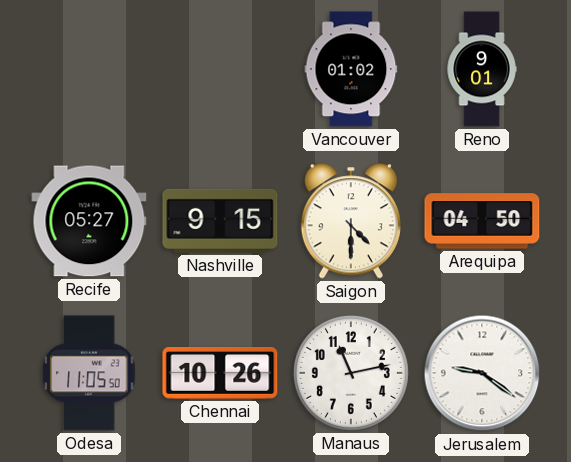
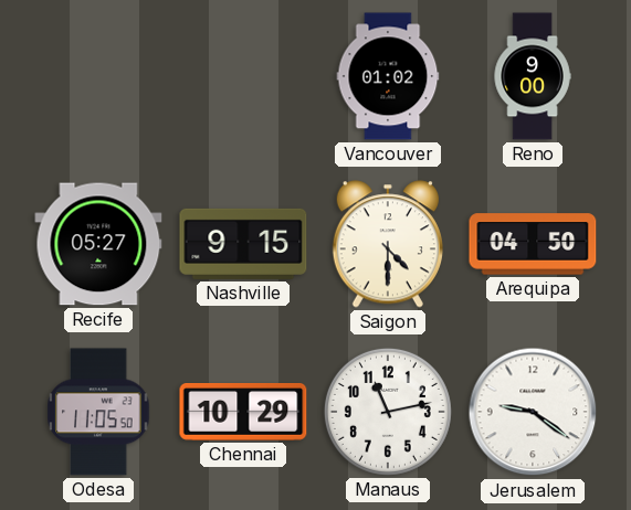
Reno: 9:01 -> 9:00 (533, 76)
Chennai: 10:26 -> 10:29 (243, 413)
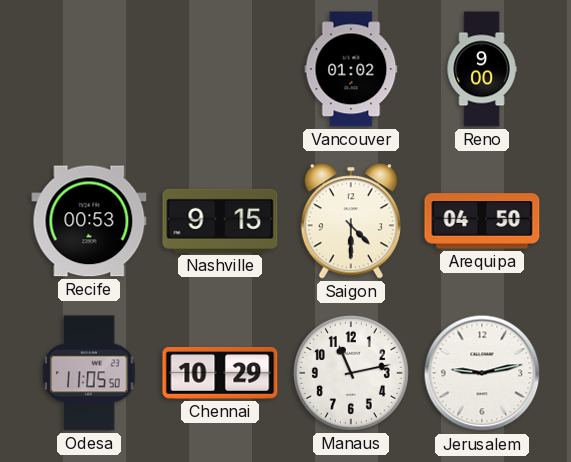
Recife: 05:27 -> 00:53 (89, 221)
Jerusalem: 9:21 -> 9:13 (482, 373)
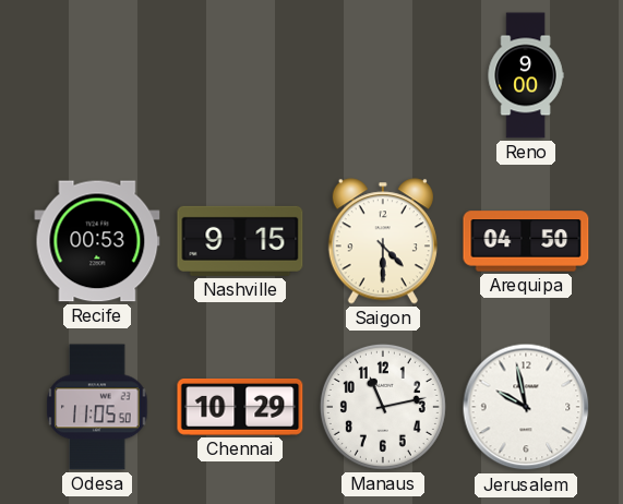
Vancouver: 01:02 -> none (351, 69)
Jerusalem: 9:13 -> 9:58 (526, 407)
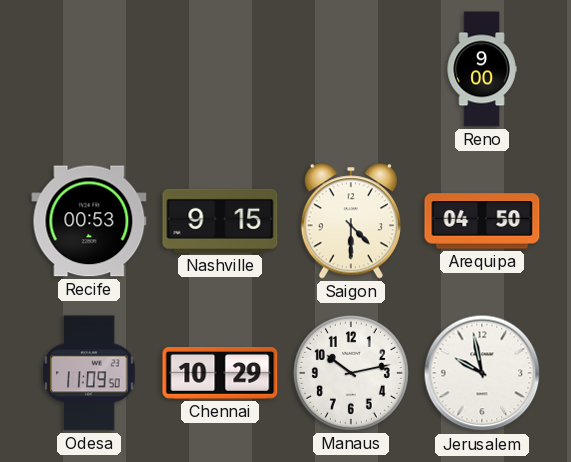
Odesa: 11:05 -> 11:09 (89, 373)
Manaus: 11:13 -> 10:13 (351, 373)
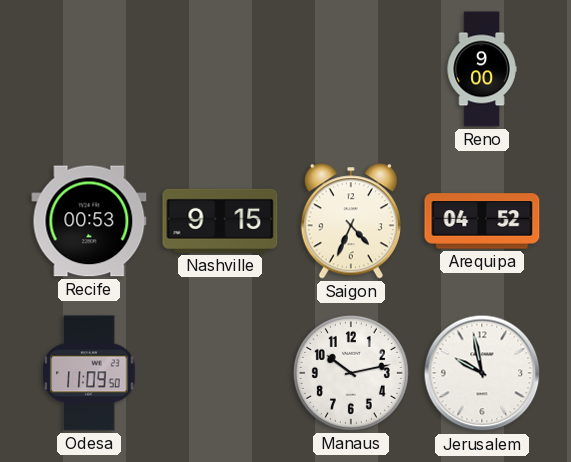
Saigon: 4:30 -> 4:34 (351, 221)
Arequipa: 04:50 -> 04:52 (482, 221)
Chennai: 10:29 -> none (220, 374)
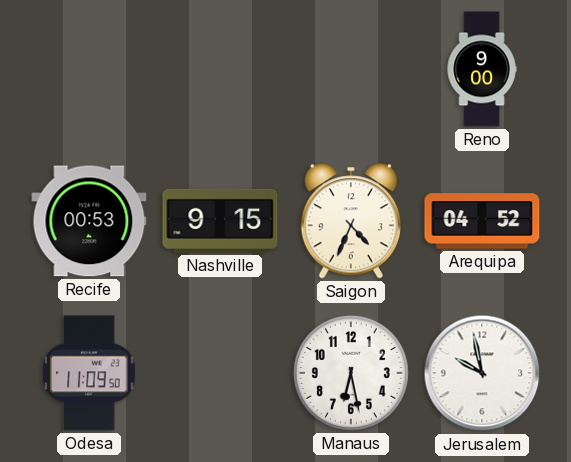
Manaus: 10:13 -> 6:28 (351, 373)
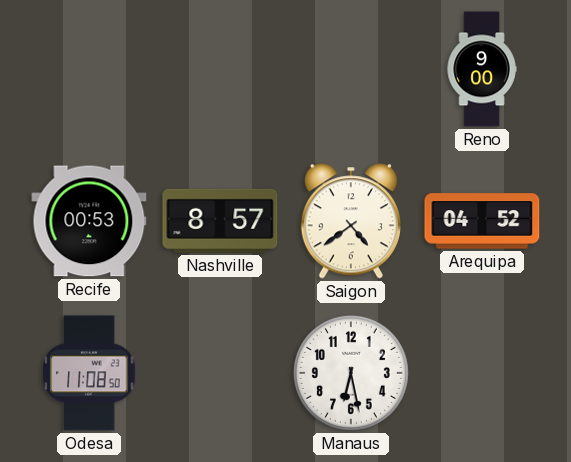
Nashville: 9:15 -> 8:57 (220, 221)
Saigon: 4:34 -> 4:39 (351, 221)
Odesa: 11:09 -> 11:08 (89, 373)
Jerusalem: 9:58 -> none (482, 373)
